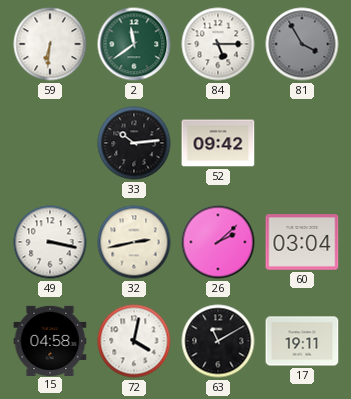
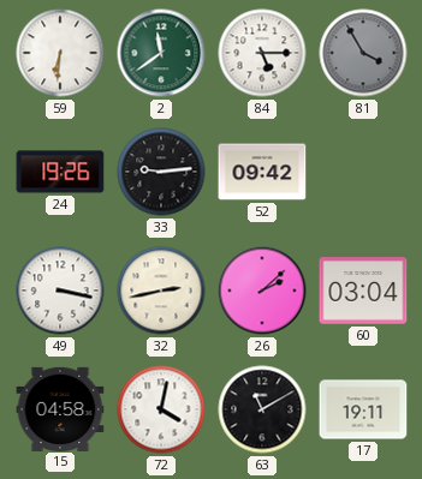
24: none -> 19:26 (60, 172)
33: 10:14 -> 9:14 (161, 172)
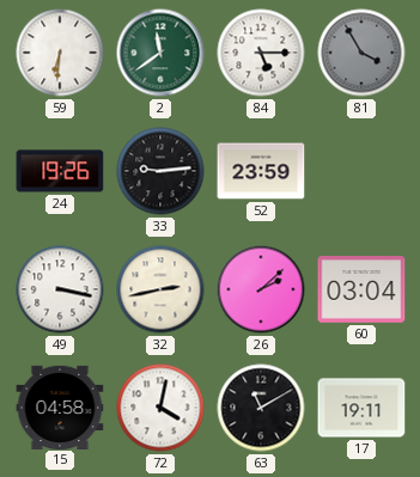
52: 09:42 -> 23:59 (261, 171)
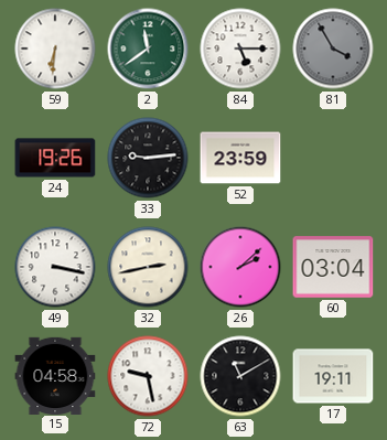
72: 4:02 -> 9:28 (148, 376)
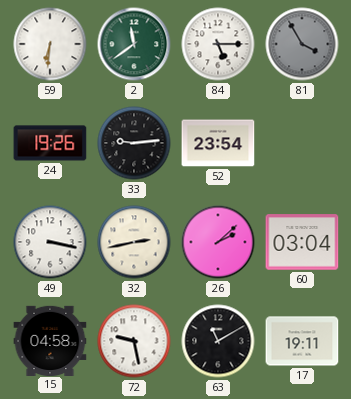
52: 23:59 -> 23:54 (218, 143)
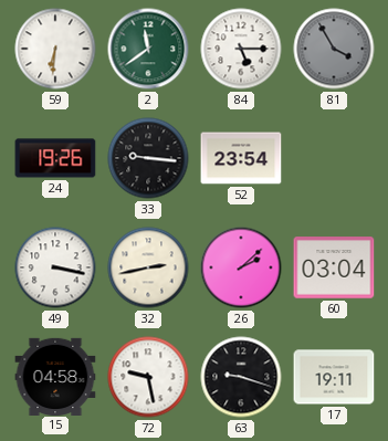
33: 9:14 -> 9:16 (148, 158)
63: 11:10 -> 9:18 (241, 377)
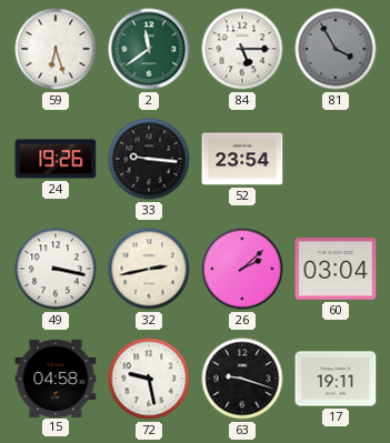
59: 6:31 -> 6:27 (56, 49)
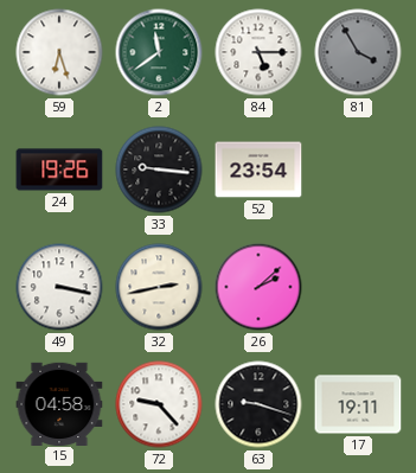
60: 03:04 -> none (336, 269)
72: 9:28 -> 9:23 (159, 404)
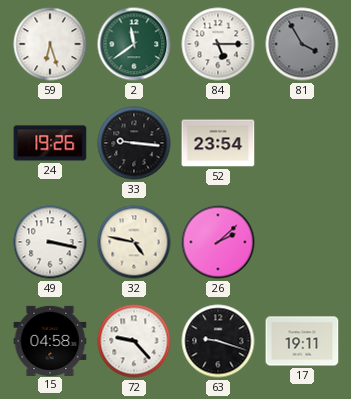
32: 2:43 -> 4:47 (134, 242)
